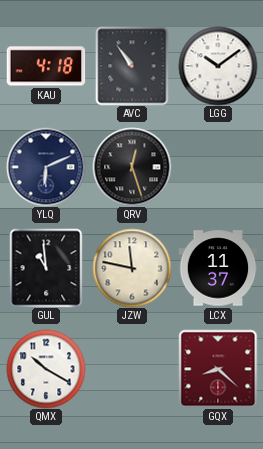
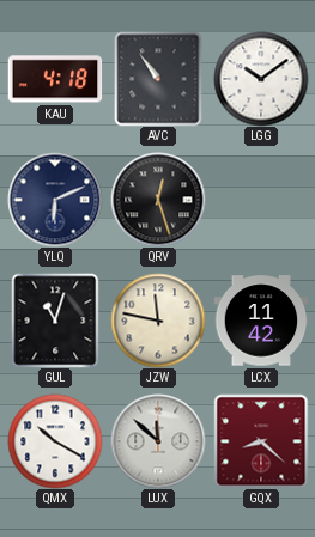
GUL: 10:59 -> 11:03 (55, 321)
LCX: 11:37 -> 11:42 (261, 321)
LUX: none -> 11:52 (158, 441)
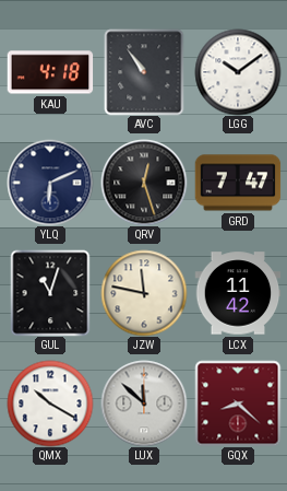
GRD: none -> 7:47 (238, 183)
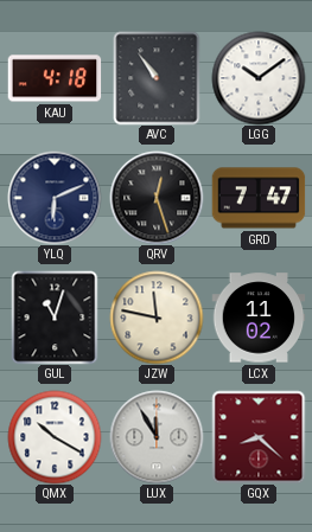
LCX: 11:42 -> 11:02 (259, 318)
LUX: 11:52 -> 11:55 (157, 437)
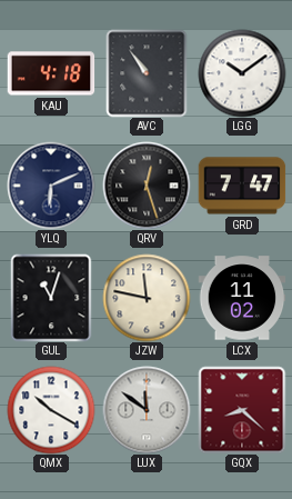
LUX: 11:55 -> 11:51 (147, 410)
